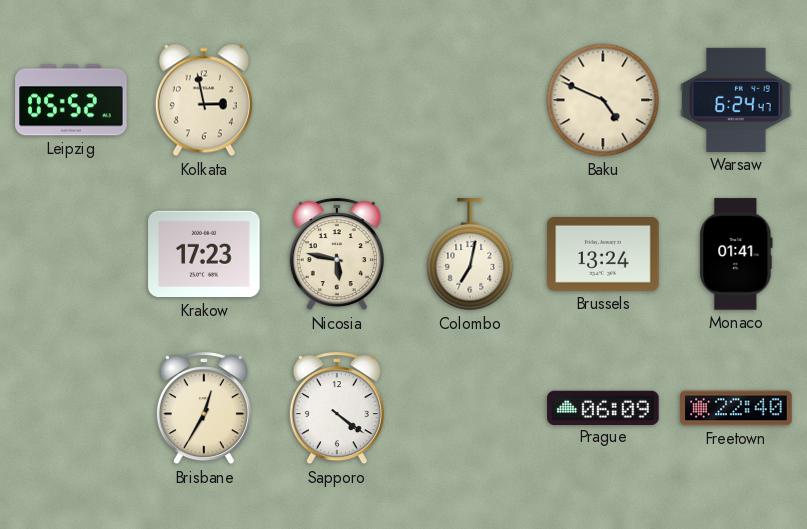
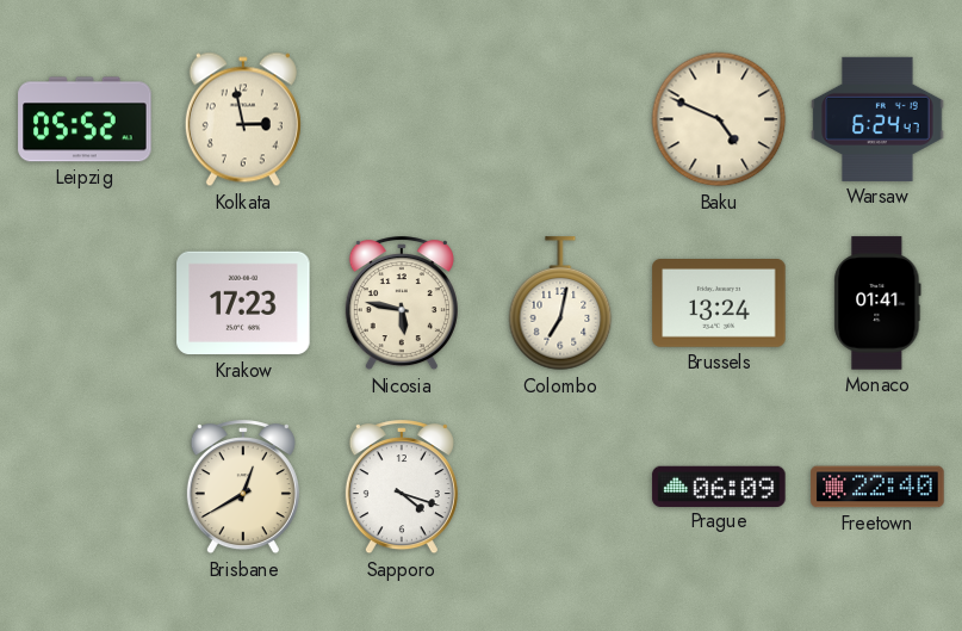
Brisbane: 12:35 -> 12:40 (243, 488)
Sapporo: 4:21 -> 4:18 (402, 488)
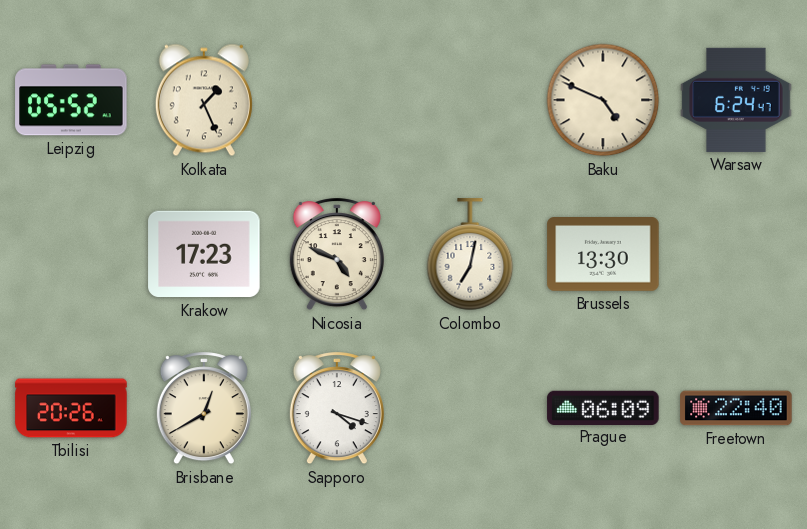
Kolkata: 2:58 -> 1:26 (204, 100)
Nicosia: 5:47 -> 4:49 (337, 255)
Brussels: 13:24 -> 13:30 (603, 255)
Monaco: 01:41 -> none (877, 303)
Tbilisi: none -> 20:26 (71, 408)
